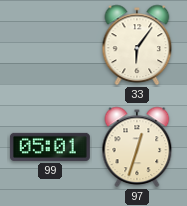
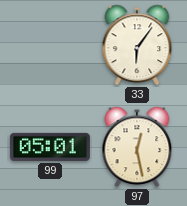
97: 12:33 -> 12:28 (137, 147)
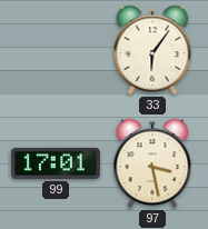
99: 05:01 -> 17:01 (56, 163)
97: 12:28 -> 3:28 (152, 163)
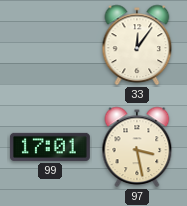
33: 6:06 -> 12:06 (137, 45)
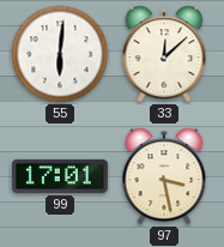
55: none -> 6:01 (60, 54)
33: 12:06 -> 12:08 (164, 54)
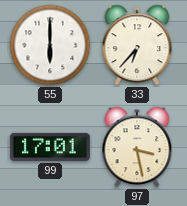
55: 6:01 -> 6:00 (50, 45)
33: 12:08 -> 6:37 (137, 45)
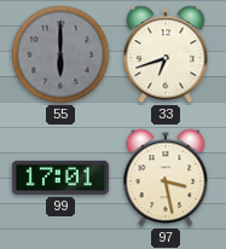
55 dial: white -> grey (60, 54)
33: 6:37 -> 6:42 (166, 54)
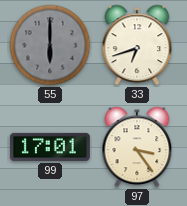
97: 3:28 -> 3:24 (137, 147)
